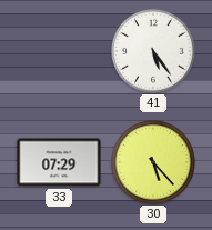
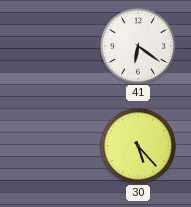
41: 5:24 -> 6:21 (139, 47)
33: 07:29 -> none (59, 162)
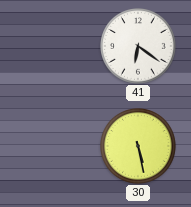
30: 5:23 -> 5:28 (139, 147)
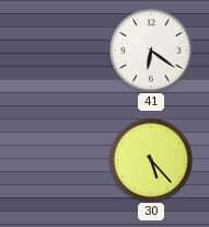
30: 5:28 -> 5:23 (152, 161)
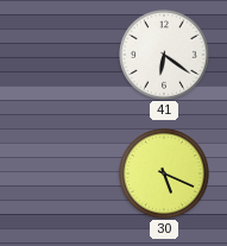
30: 5:23 -> 5:19 (165, 175)
